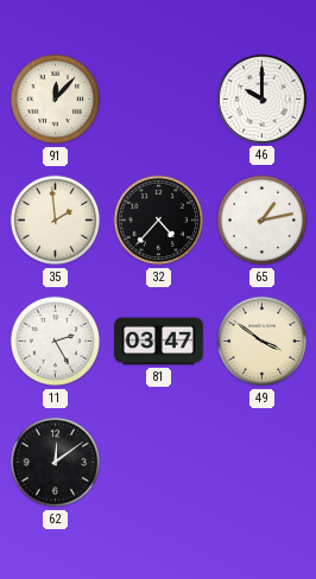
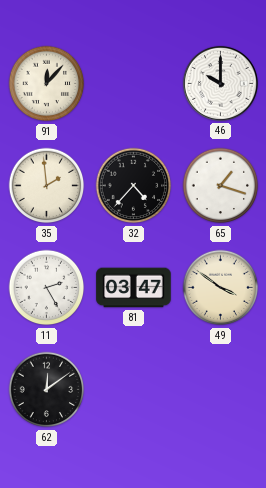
65: 1:13 -> 1:18 (221, 186)
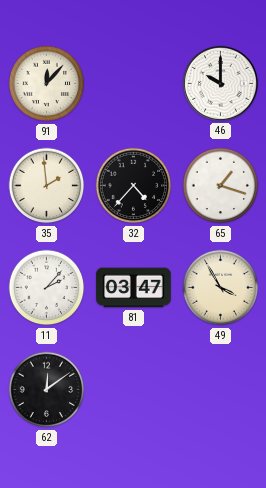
11: 2:25 -> 2:07 (47, 288)
49: 3:51 -> 3:55 (221, 288)
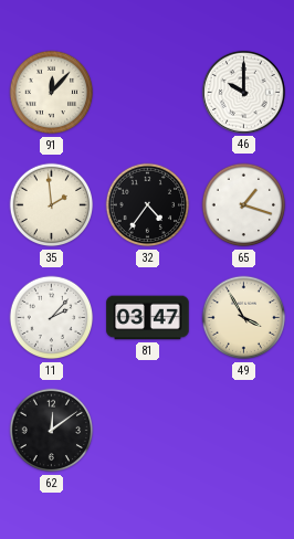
32: 4:37 -> 4:36 (148, 205)
